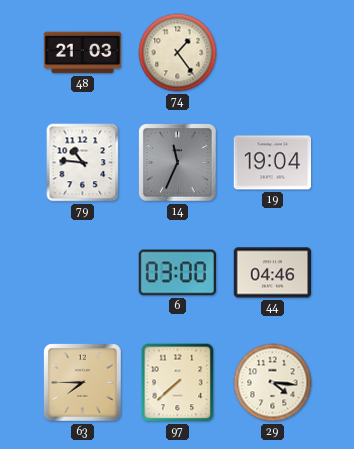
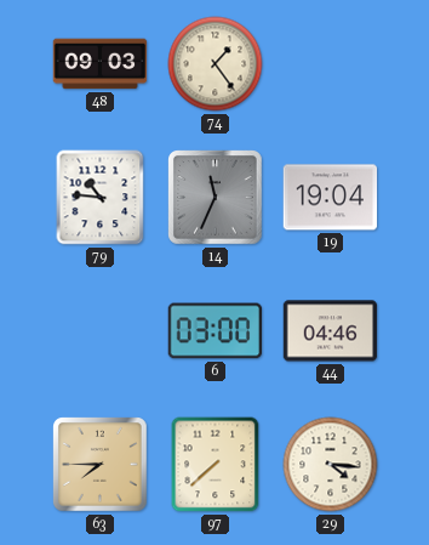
48: 21:03 -> 09:03 (101, 64)
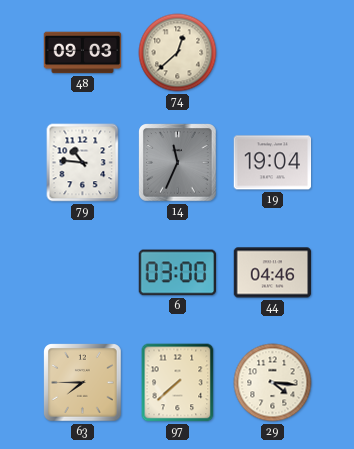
74: 1:24 -> 12:38 (178, 53)
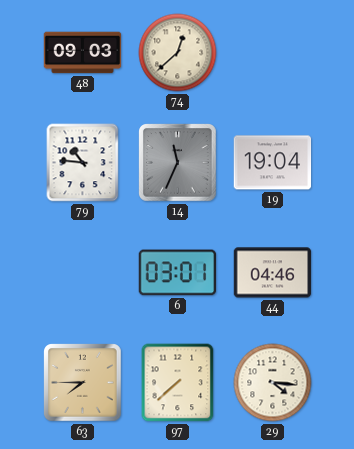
6: 03:00 -> 03:01 (178, 273)
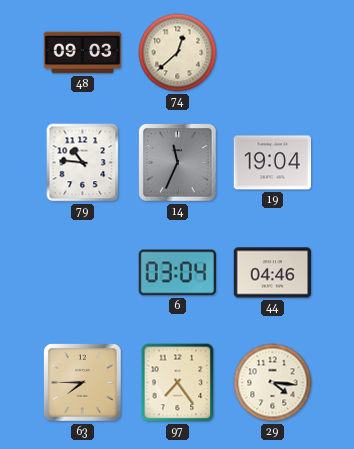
6: 03:01 -> 03:04 (178, 273)
97: 7:38 -> 7:24 (178, 383)
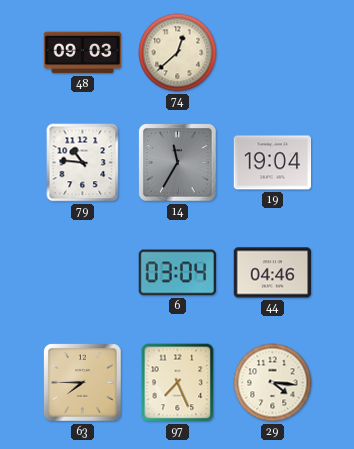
14: 11:34 -> 11:35 (178, 163)
97: 7:24 -> 7:26 (178, 383)
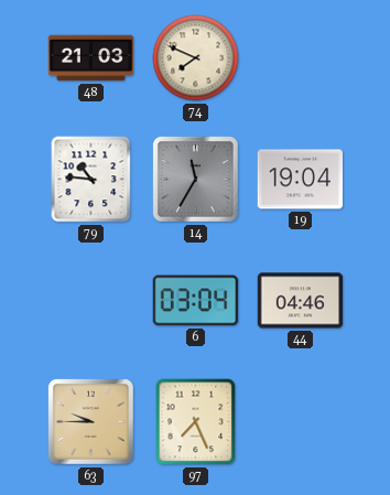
48: 09:03 -> 21:03 (91, 58)
74: 12:38 -> 7:49 (196, 58)
63: 7:45 -> 9:45 (91, 422)
29: 4:16 -> none (273, 383)
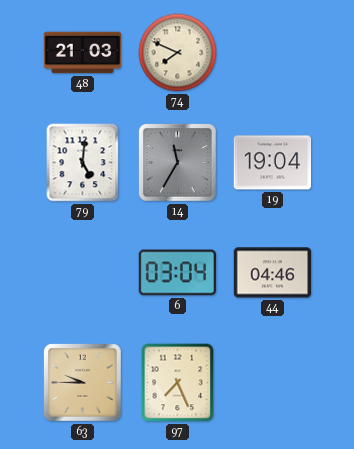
79: 10:46 -> 5:01 (83, 163)
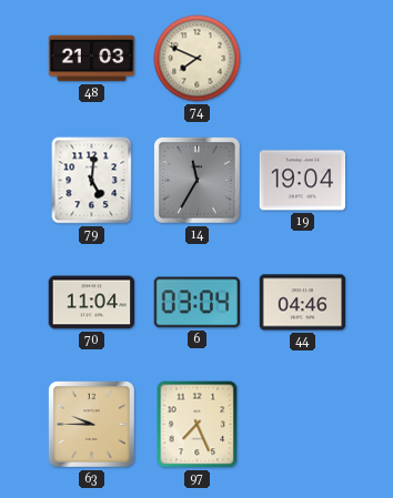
70: none -> 11:04 (92, 303)
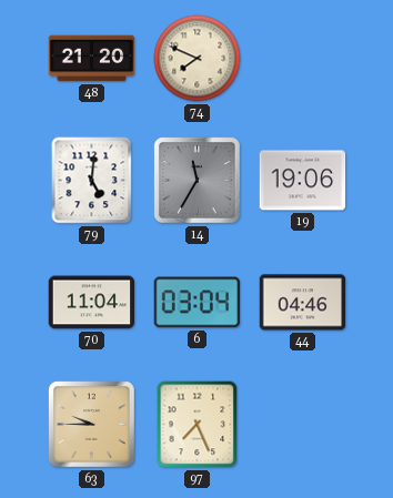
48: 21:03 -> 21:20 (92, 59)
19: 19:04 -> 19:06 (303, 181)
